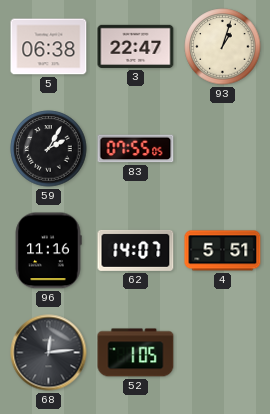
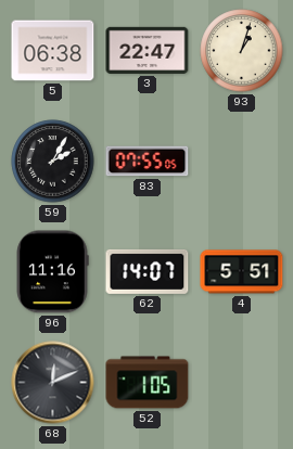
68: 12:14 -> 12:11 (53, 383)
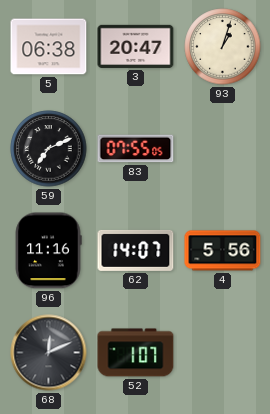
3: 22:47 -> 20:47 (136, 46)
59: 2:05 -> 7:11 (49, 149)
4: 5:51 -> 5:56 (223, 251)
52: 1:05 -> 1:07 (136, 353)
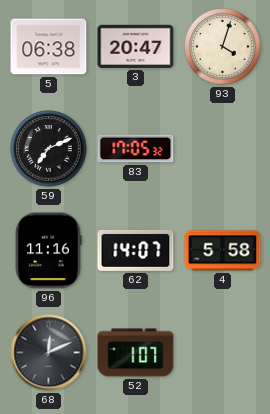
93: 1:03 -> 4:03 (223, 47)
83: 07:55 -> 17:05 (136, 149)
4: 5:56 -> 5:58 (223, 251)
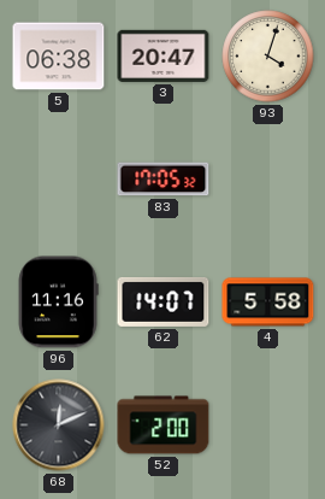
59: 7:11 -> none (49, 149)
52: 1:07 -> 2:00 (164, 425)
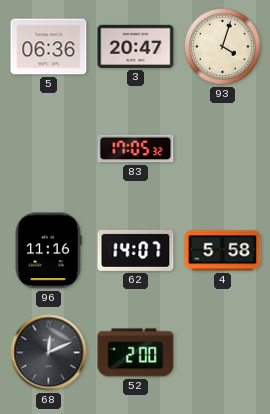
5: 06:38 -> 06:36 (49, 47)
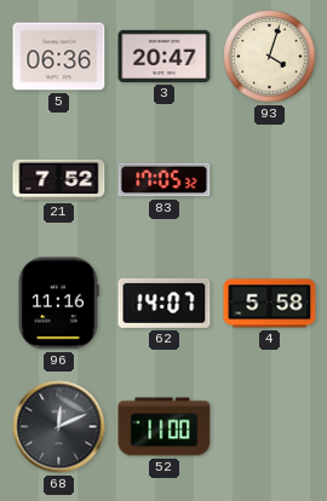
21: none -> 7:52 (59, 180)
52: 2:00 -> 11:00 (165, 427)
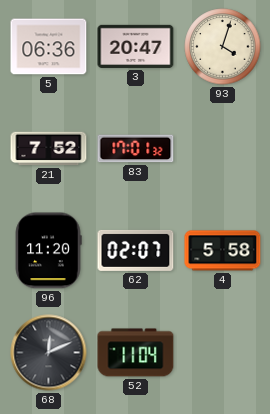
83: 17:05 -> 17:01 (136, 149)
96: 11:16 -> 11:20 (48, 251)
62: 14:07 -> 02:07 (136, 250)
52: 11:00 -> 11:04 (136, 353)
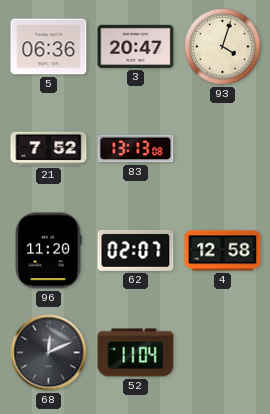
83: 17:01 -> 13:13 (136, 149)
4: 5:58 -> 12:58 (223, 251)
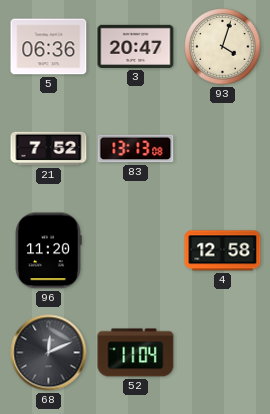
62: 02:07 -> none (136, 250)
